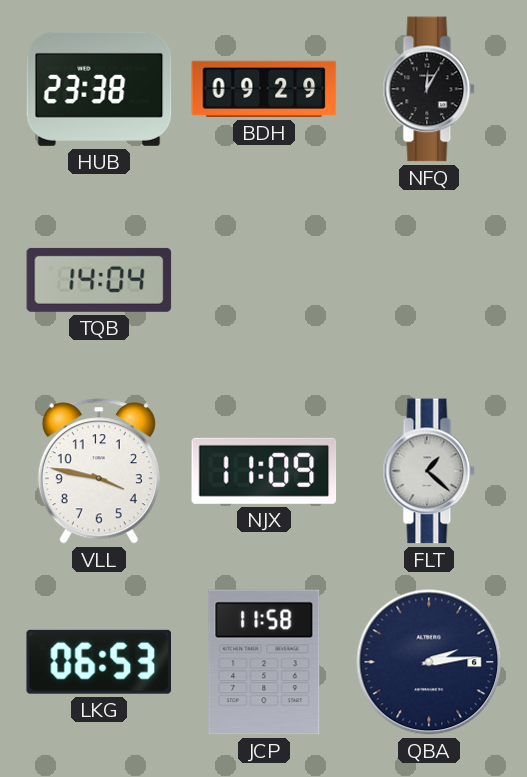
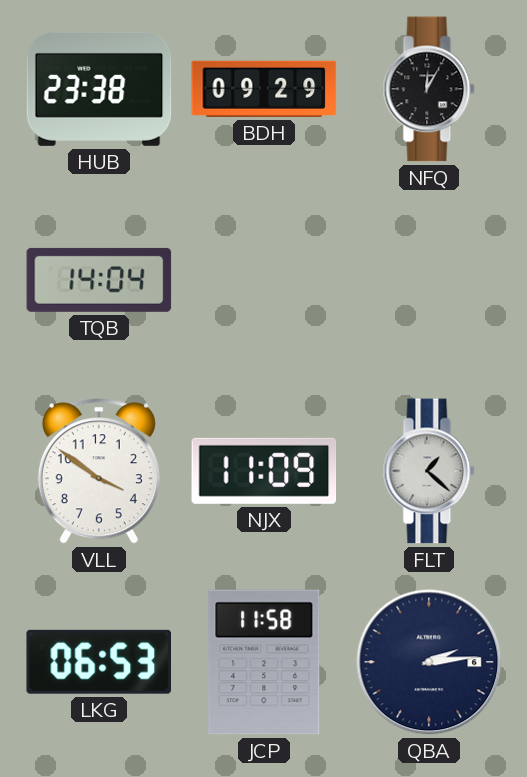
VLL: 3:47 -> 3:51 (99, 471)
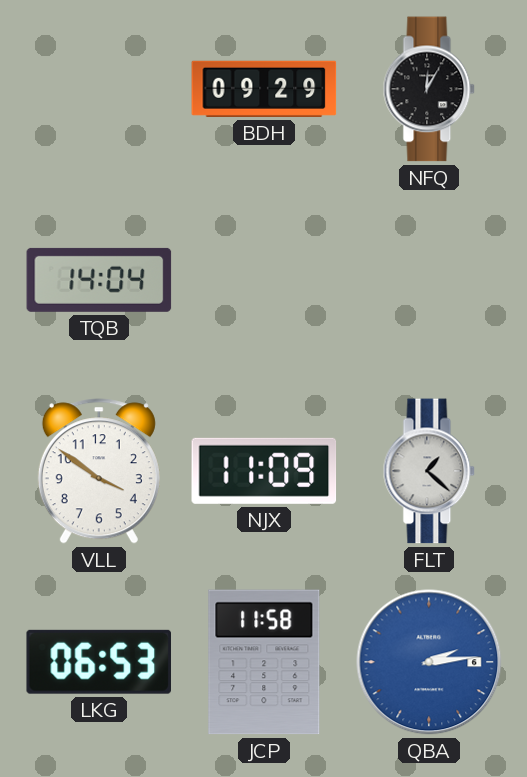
HUB: 23:38 -> none (99, 89)
QBA dial: navy -> blue (429, 662)
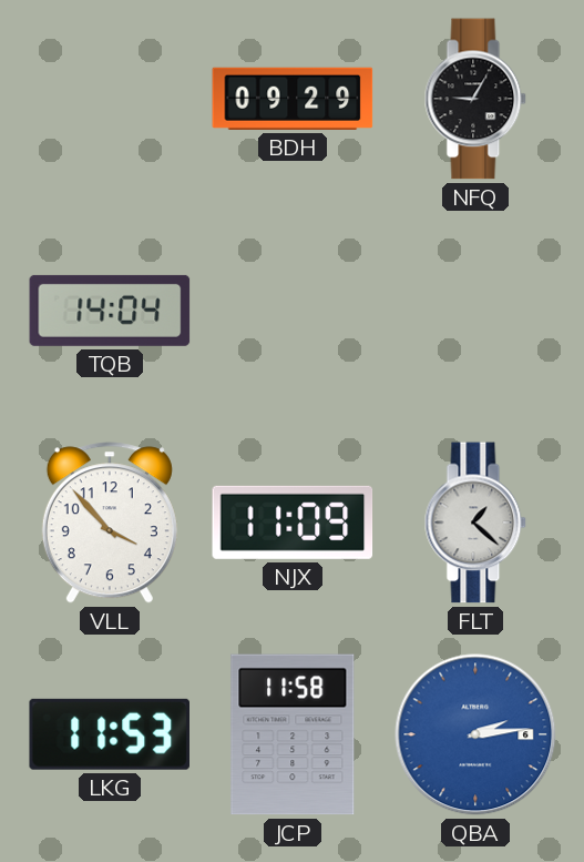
NFQ: 12:05 -> 9:05 (475, 99)
VLL: 3:51 -> 3:53 (110, 523)
LKG: 06:53 -> 11:53 (109, 734)
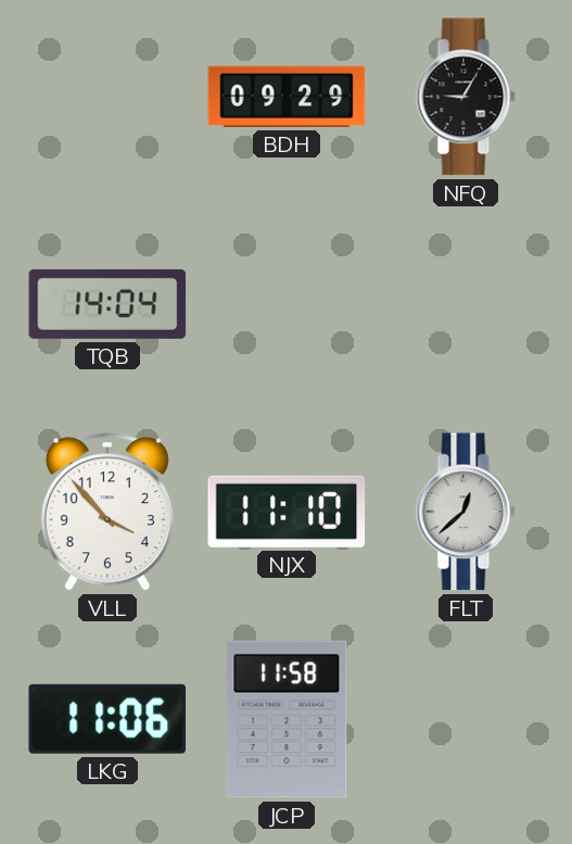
NJX: 11:09 -> 11:10 (287, 512)
FLT: 1:22 -> 12:38 (466, 512)
LKG: 11:53 -> 11:06 (106, 719)
QBA: 2:14 -> none (475, 734)
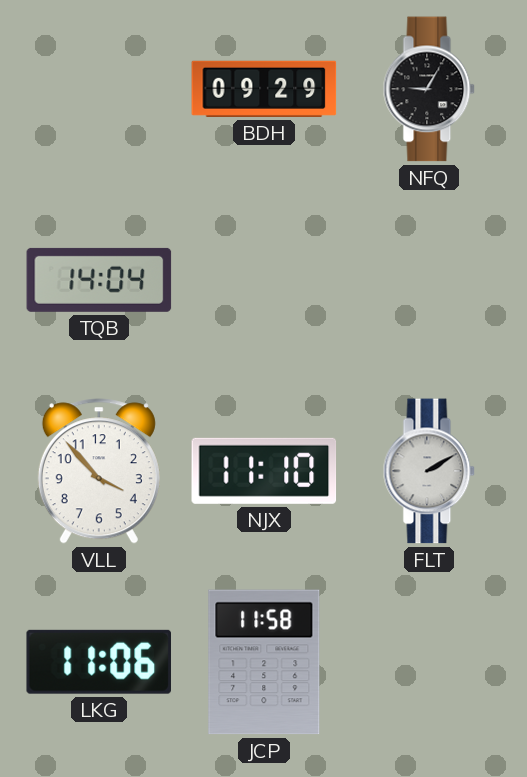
FLT: 12:38 -> 2:10 (429, 471)
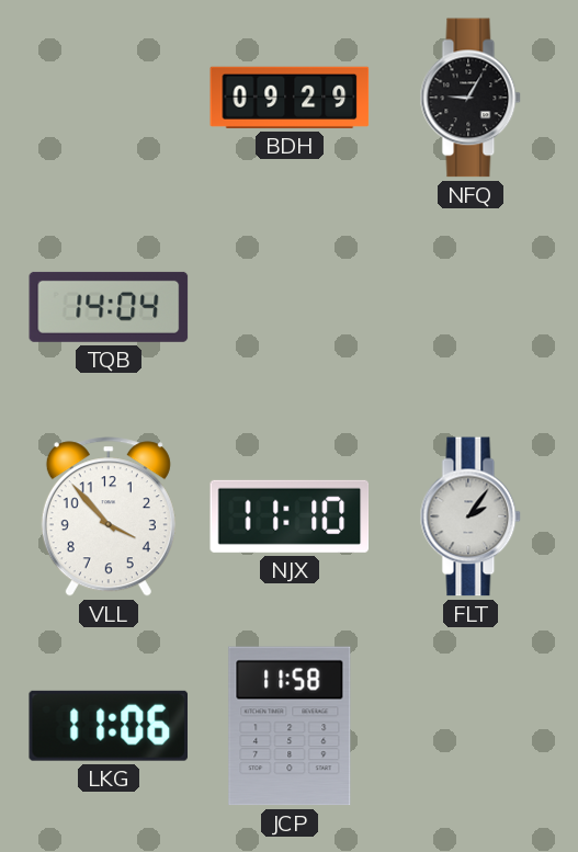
FLT: 2:10 -> 2:06 (471, 516)
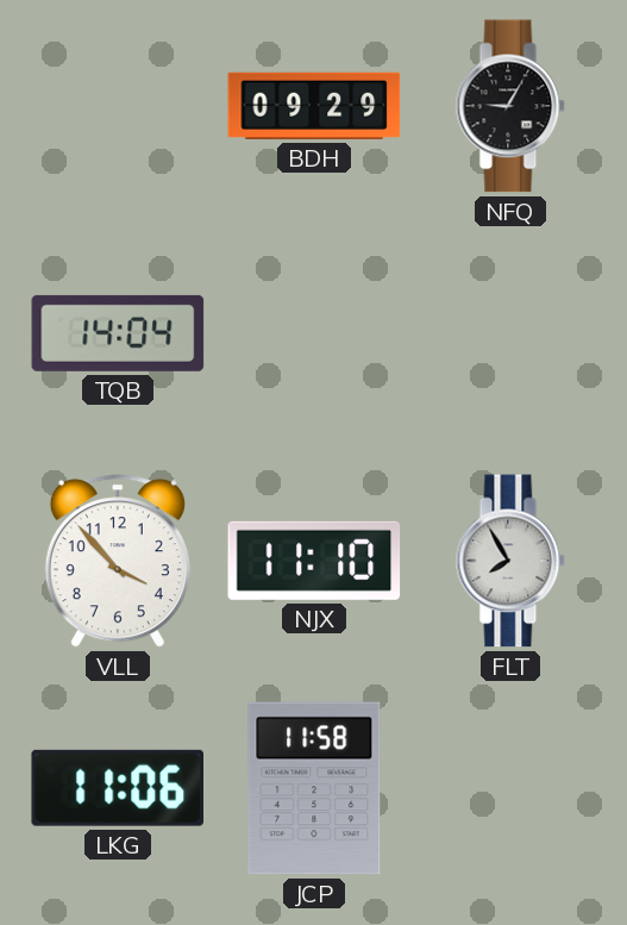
FLT: 2:06 -> 7:55 (510, 561)
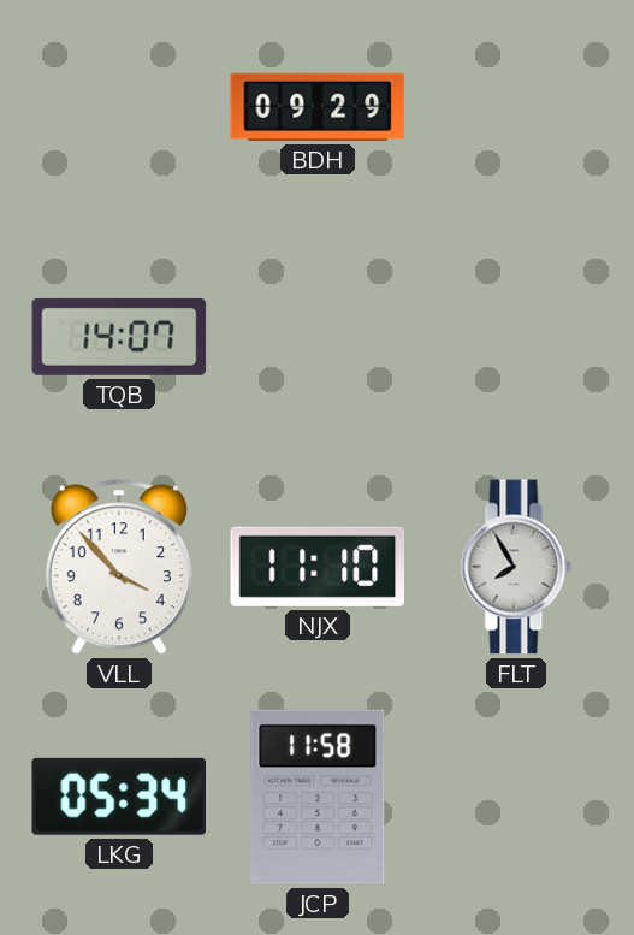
NFQ: 9:05 -> none (510, 106)
TQB: 14:04 -> 14:07 (119, 337)
LKG: 11:06 -> 05:34 (118, 797)
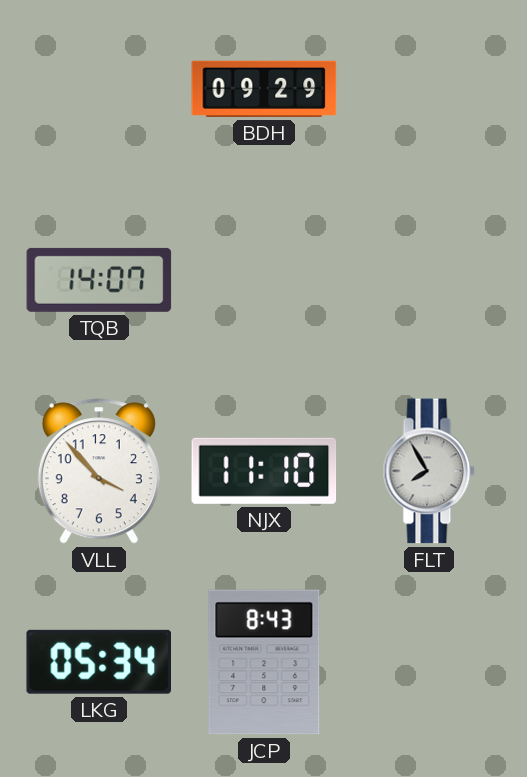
JCP: 11:58 -> 8:43 (264, 662)
